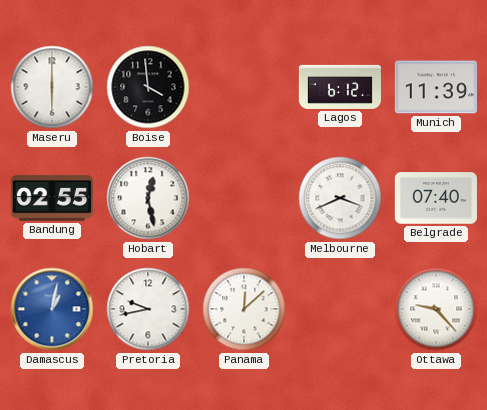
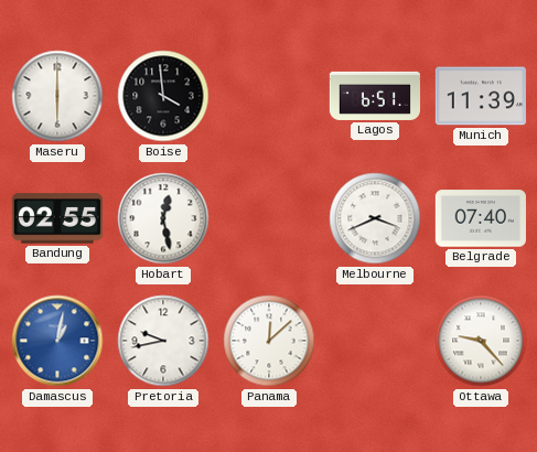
Lagos: 6:12 -> 6:51 (374, 96)
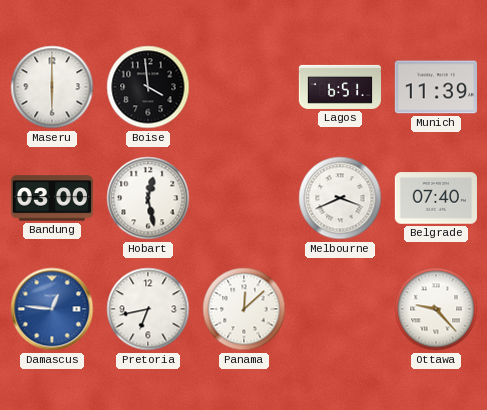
Bandung: 02:55 -> 03:00 (52, 198)
Damascus: 1:02 -> 12:46 (52, 309)
Pretoria: 9:43 -> 6:43 (148, 309)
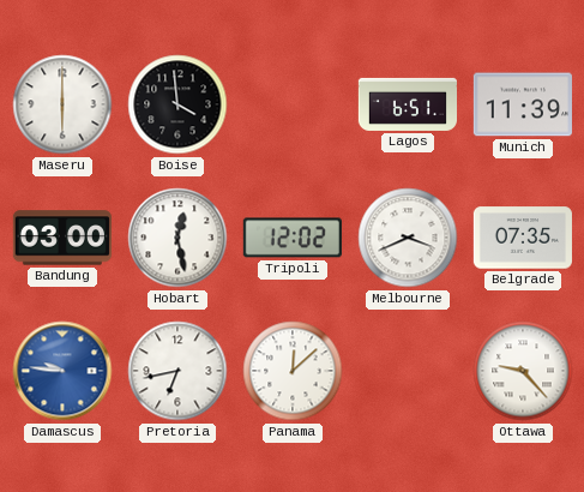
Tripoli: none -> 12:02 (293, 238)
Belgrade: 07:40 -> 07:35 (523, 238)
Damascus: 12:46 -> 9:46 (62, 371)
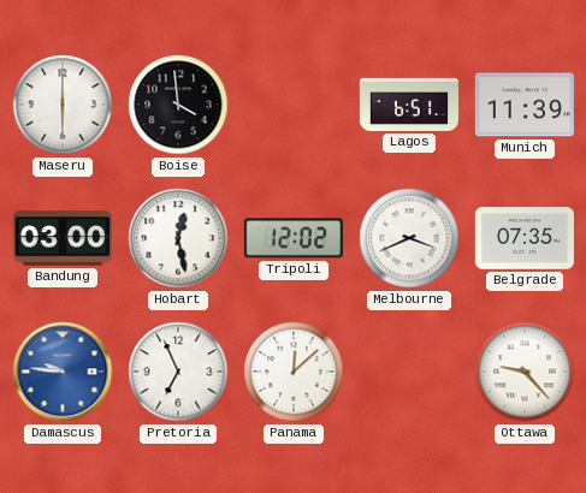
Pretoria: 6:43 -> 6:56 (178, 372)
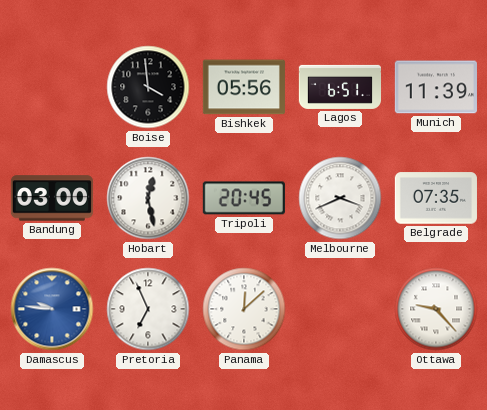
Maseru: 6:00 -> none (63, 105)
Bishkek: none -> 05:56 (244, 87)
Tripoli: 12:02 -> 20:45 (244, 198)
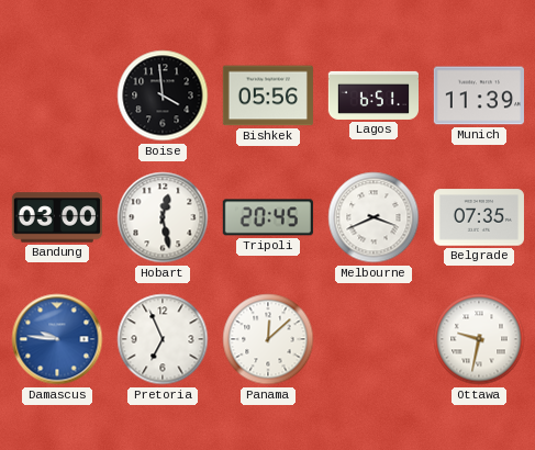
Ottawa: 9:23 -> 9:32 (479, 339)
